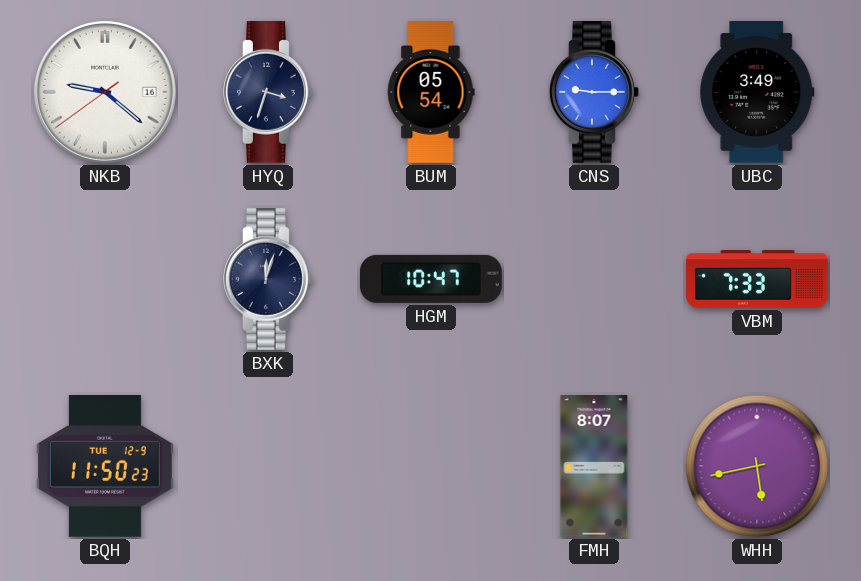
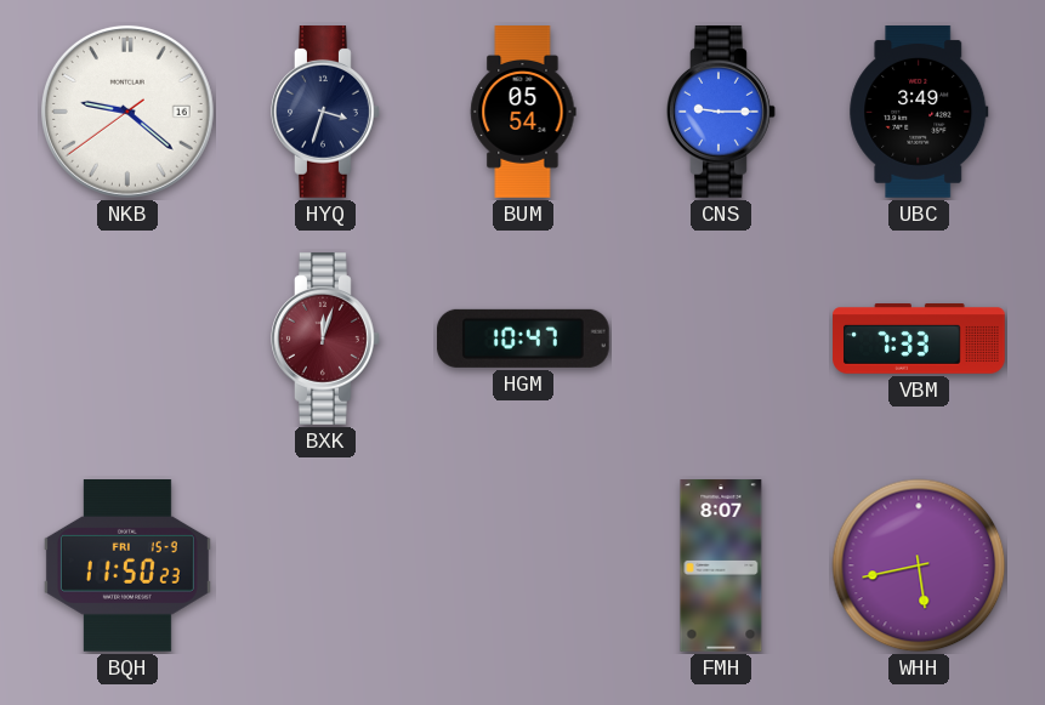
BXK dial: navy -> burgundy (326, 340)
BQH date: TUE 12-9 -> FRI 15-9 (127, 567)
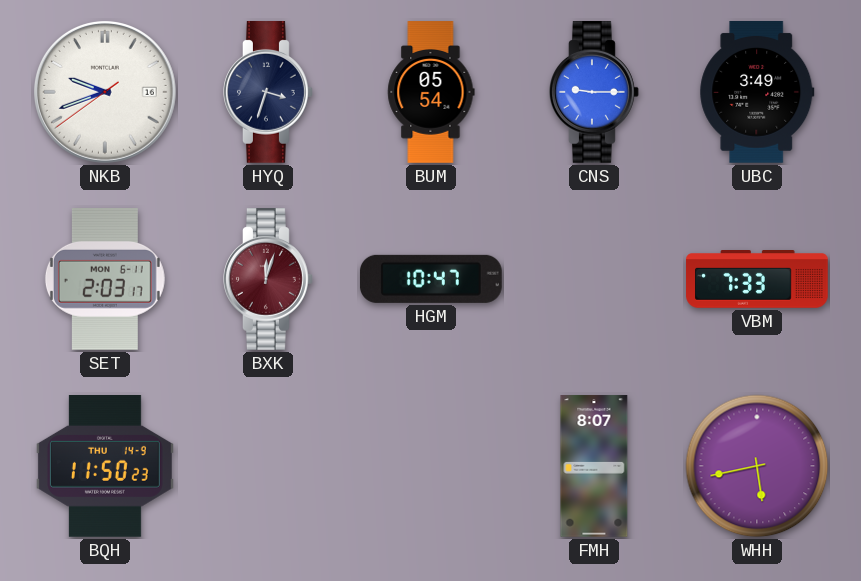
NKB: 9:21 -> 9:41 (105, 92)
SET: none -> 2:03 (105, 280)
BQH date: FRI 15-9 -> THU 14-9 (105, 467)
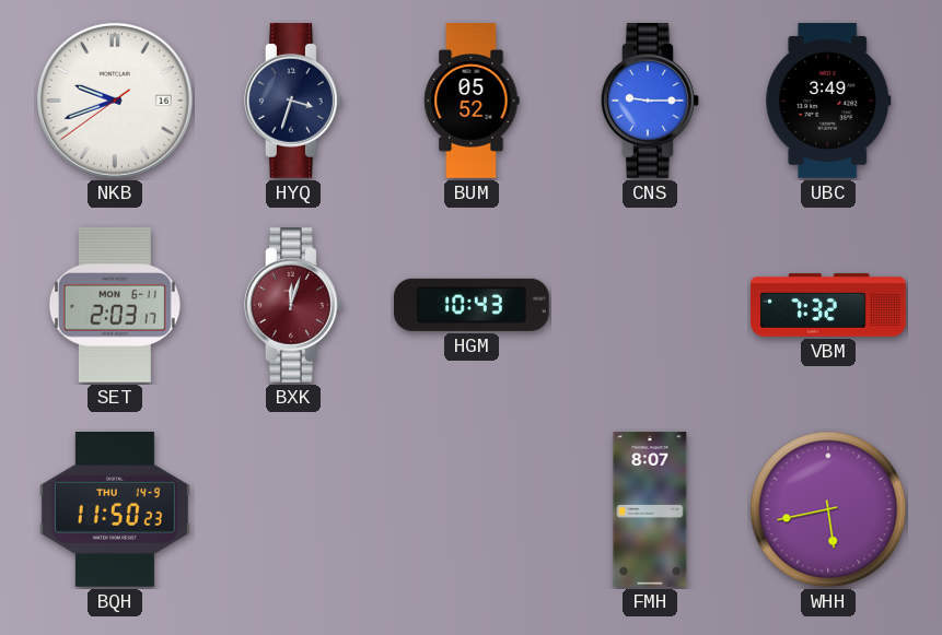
BUM: 05:54 -> 05:52 (472, 101)
HGM: 10:47 -> 10:43 (472, 305)
VBM: 7:33 -> 7:32 (828, 305)
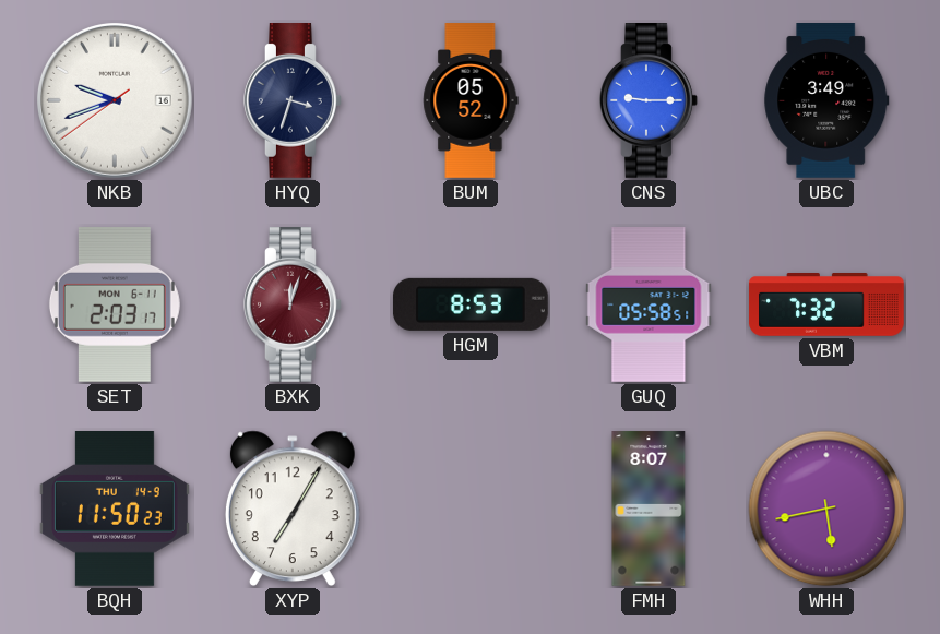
HGM: 10:43 -> 8:53 (471, 304)
GUQ: none -> 05:58 (649, 304)
XYP: none -> 7:05 (293, 509)
